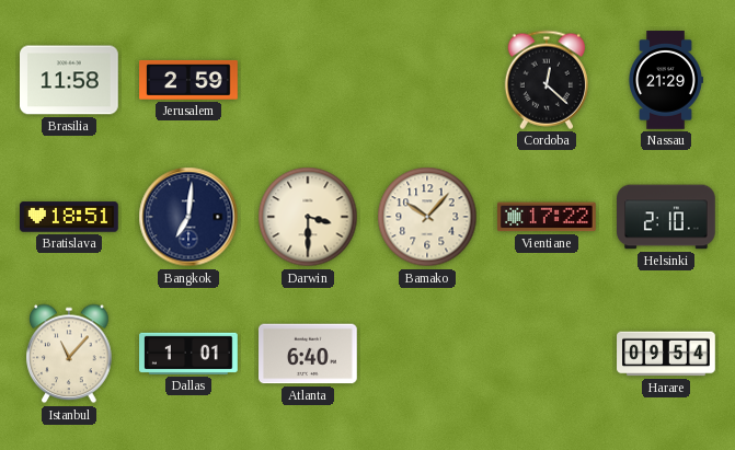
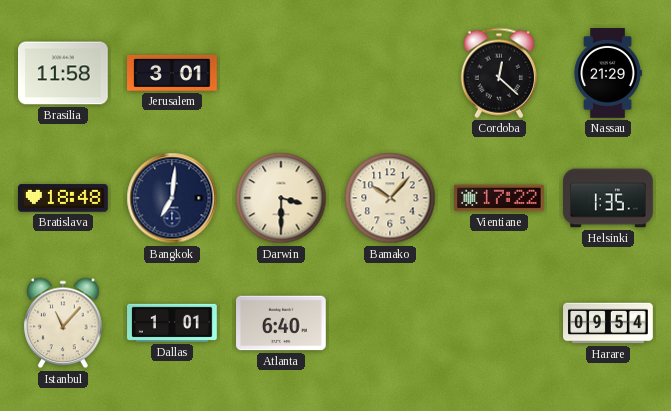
Jerusalem: 2:59 -> 3:01 (172, 73)
Bratislava: 18:51 -> 18:48 (63, 198)
Helsinki: 2:10 -> 1:35 (609, 198)
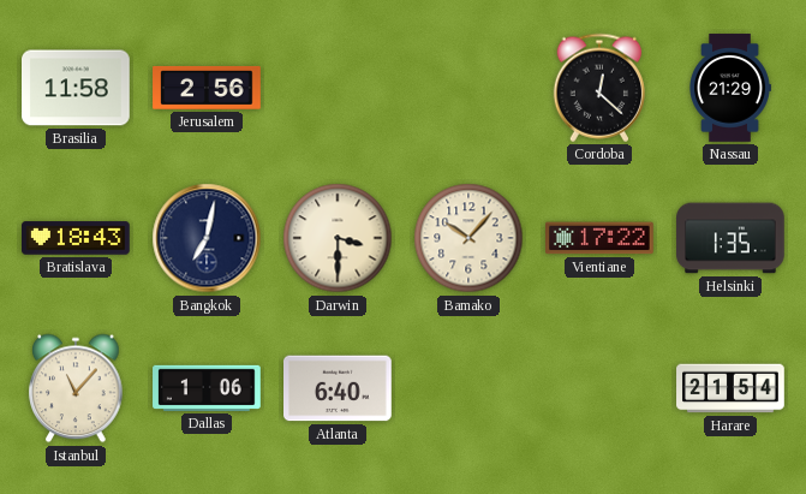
Jerusalem: 3:01 -> 2:56 (207, 88)
Bratislava: 18:48 -> 18:43 (76, 238)
Bangkok: 7:01 -> 7:02 (207, 238)
Dallas: 1:01 -> 1:06 (207, 388)
Harare: 09:54 -> 21:54 (730, 388)
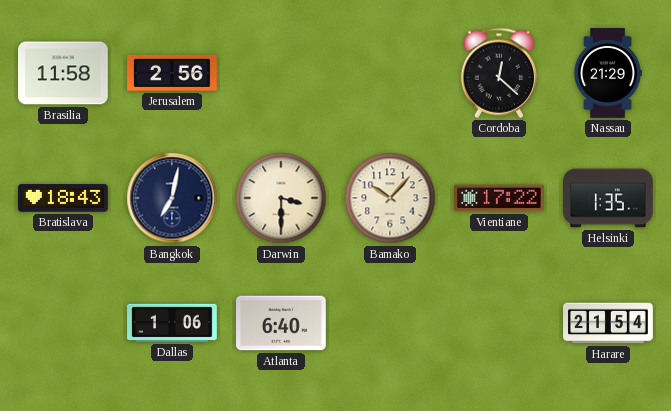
Istanbul: 11:07 -> none (76, 388)
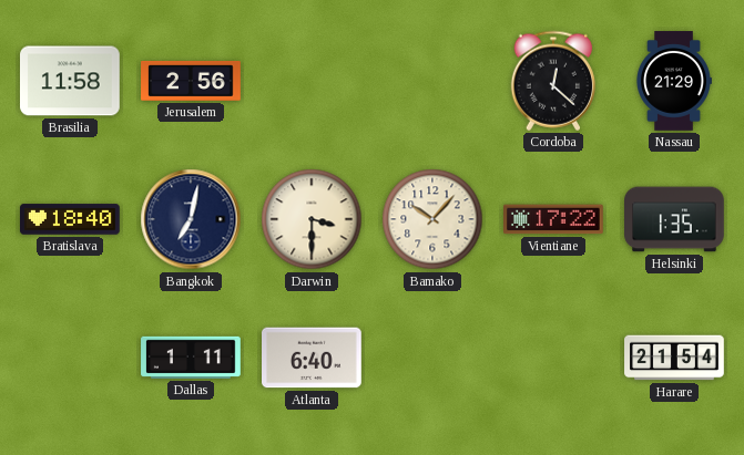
Bratislava: 18:43 -> 18:40 (70, 219)
Dallas: 1:06 -> 1:11 (191, 358)
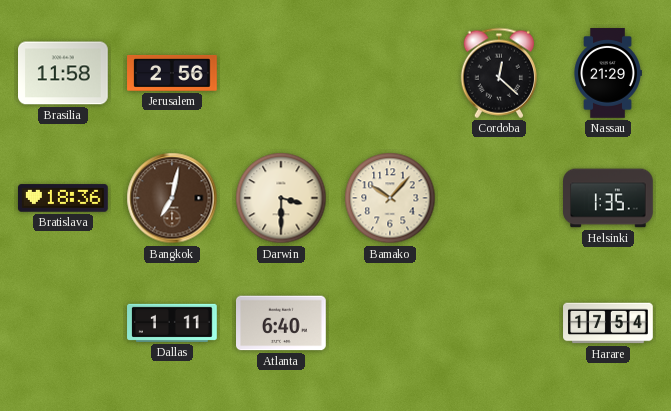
Bratislava: 18:40 -> 18:36 (63, 198)
Bangkok dial: navy -> brown (172, 198)
Vientiane: 17:22 -> none (554, 219)
Harare: 21:54 -> 17:54 (608, 323)
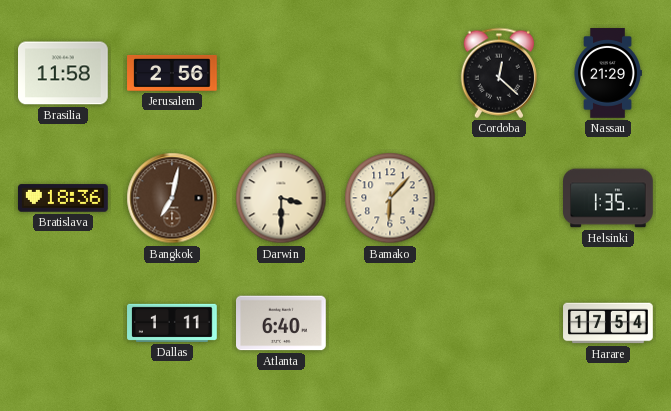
Bamako: 10:07 -> 6:07 (390, 198)
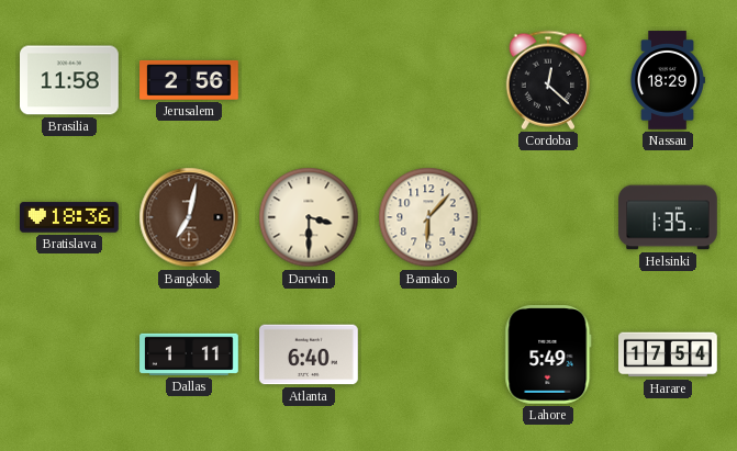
Nassau: 21:29 -> 18:29 (668, 80)
Lahore: none -> 5:49 (548, 356)
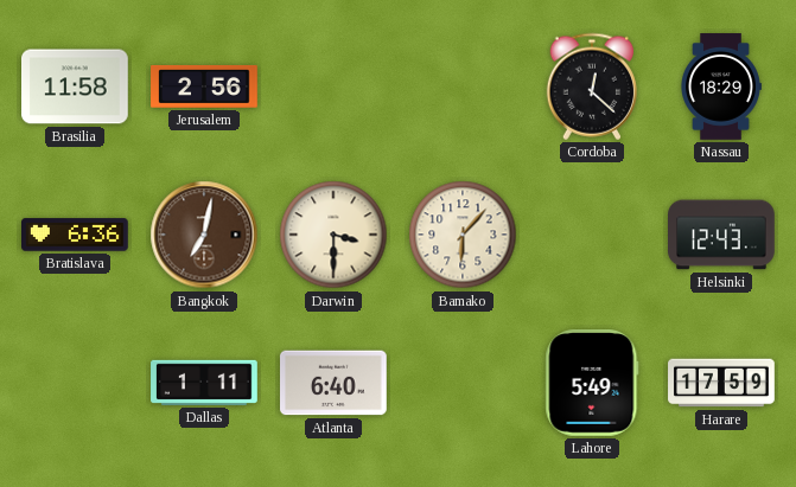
Bratislava: 18:36 -> 6:36 (75, 235)
Helsinki: 1:35 -> 12:43 (722, 235)
Harare: 17:54 -> 17:59 (721, 383)
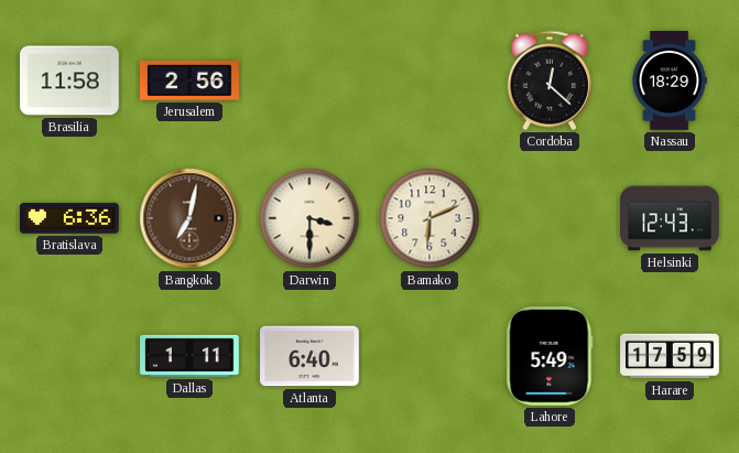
Bamako: 6:07 -> 6:11 (430, 218)
